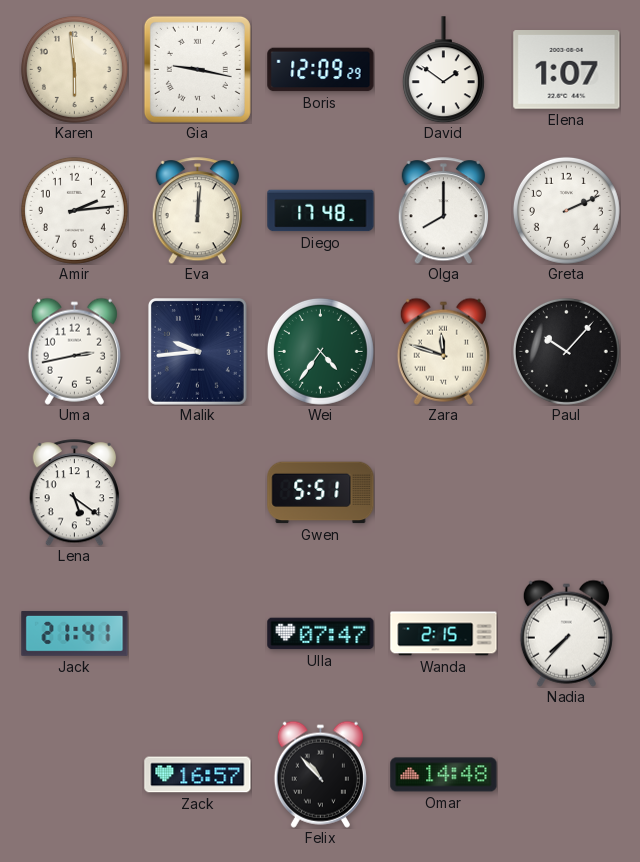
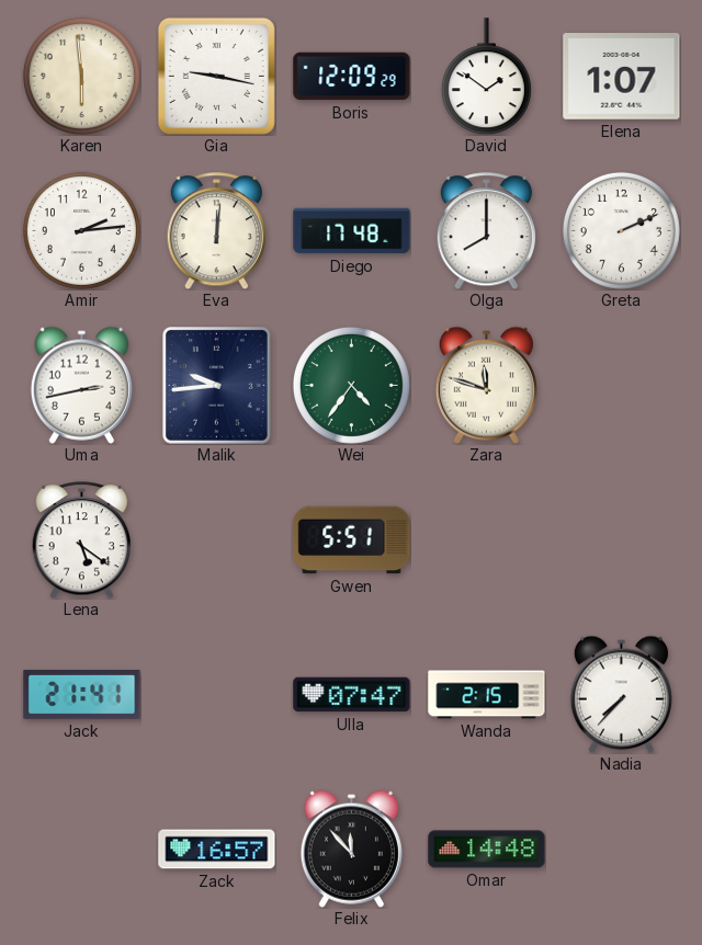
Paul: 10:07 -> none (566, 351)
Felix: 10:53 -> 11:53 (351, 849)
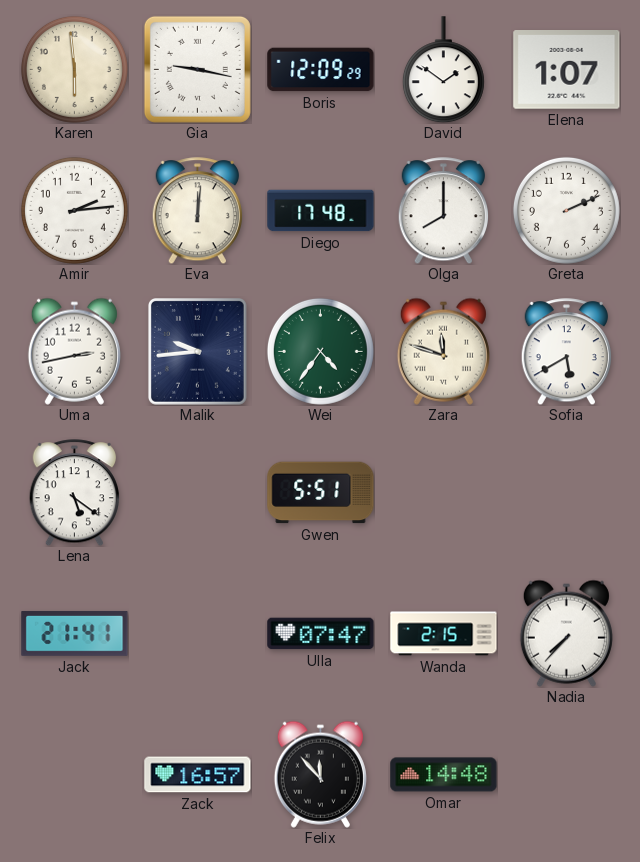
Sofia: none -> 5:40 (566, 352)
